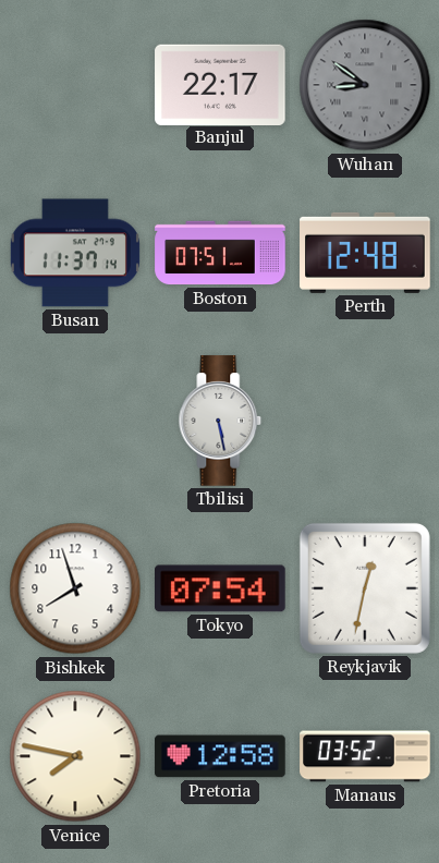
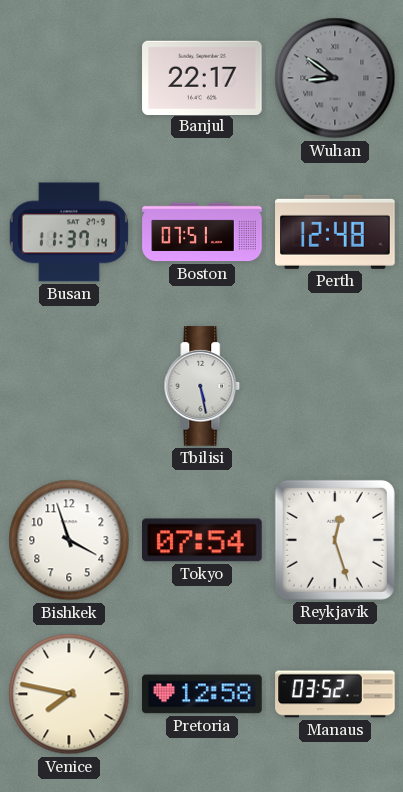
Bishkek: 7:57 -> 3:57 (69, 540)
Reykjavik: 12:32 -> 12:27 (335, 540)
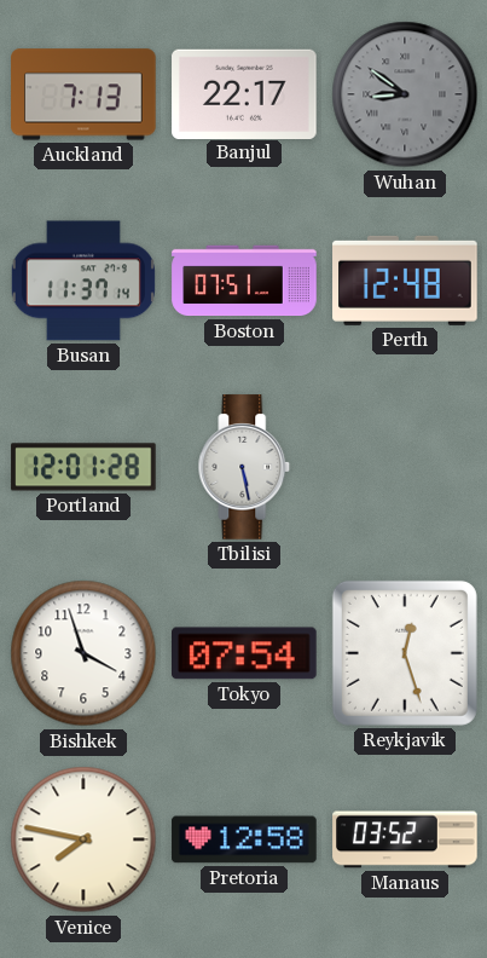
Auckland: none -> 7:13 (83, 94)
Portland: none -> 12:01 (83, 467)
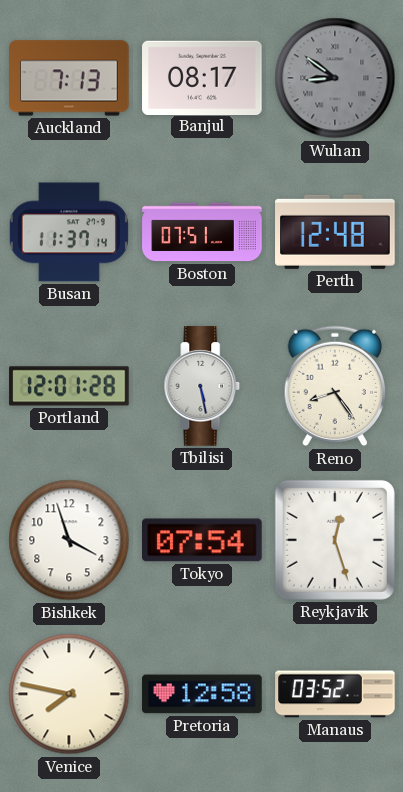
Banjul: 22:17 -> 08:17 (202, 77)
Reno: none -> 8:24 (334, 386)
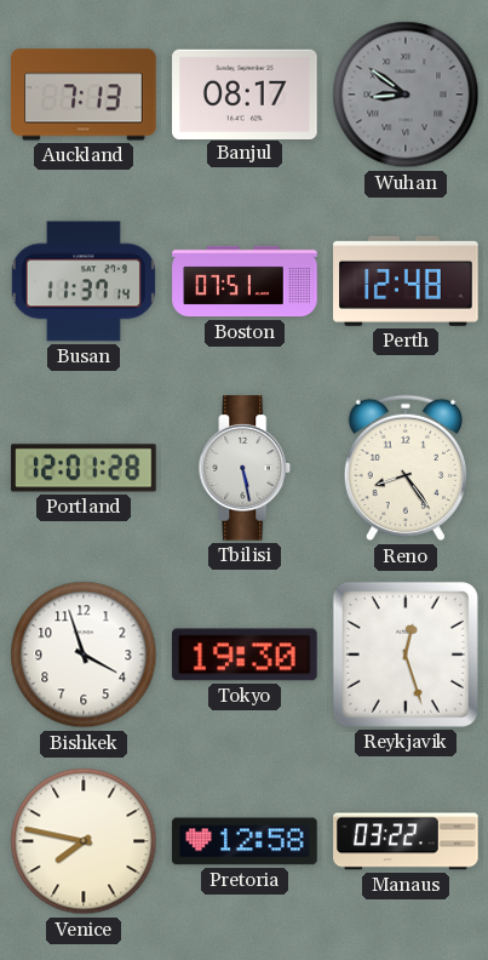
Tokyo: 07:54 -> 19:30 (246, 655)
Manaus: 03:52 -> 03:22 (406, 841)
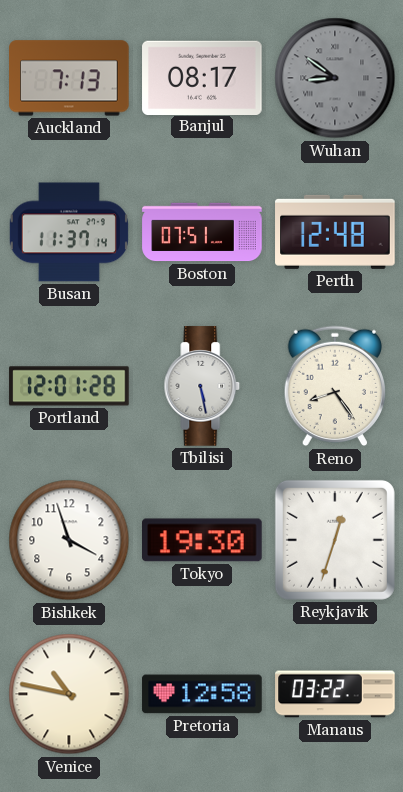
Reykjavik: 12:27 -> 12:33 (335, 540)
Venice: 7:47 -> 10:47 (69, 694)
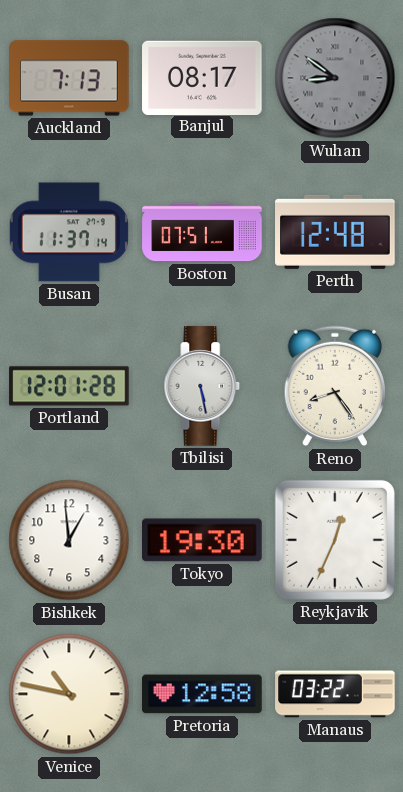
Bishkek: 3:57 -> 12:59 (69, 540)
Reykjavik: 12:33 -> 12:34 (335, 540)
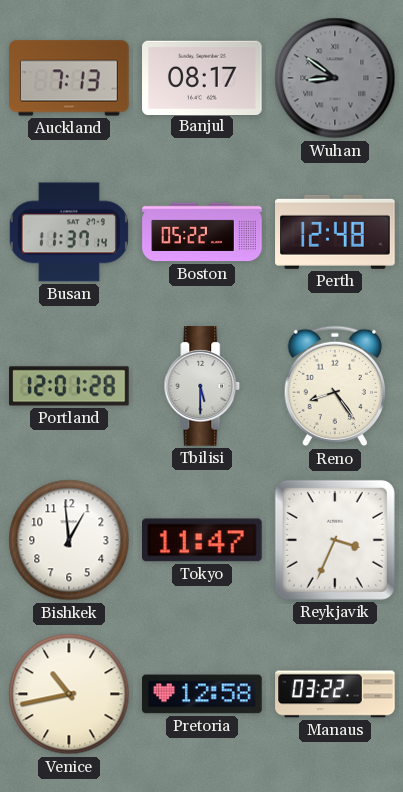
Boston: 07:51 -> 05:22 (202, 232)
Tbilisi: 5:28 -> 5:30 (202, 386)
Tokyo: 19:30 -> 11:47 (203, 540)
Reykjavik: 12:34 -> 3:34 (335, 540)
Venice: 10:47 -> 10:43 (69, 694)
